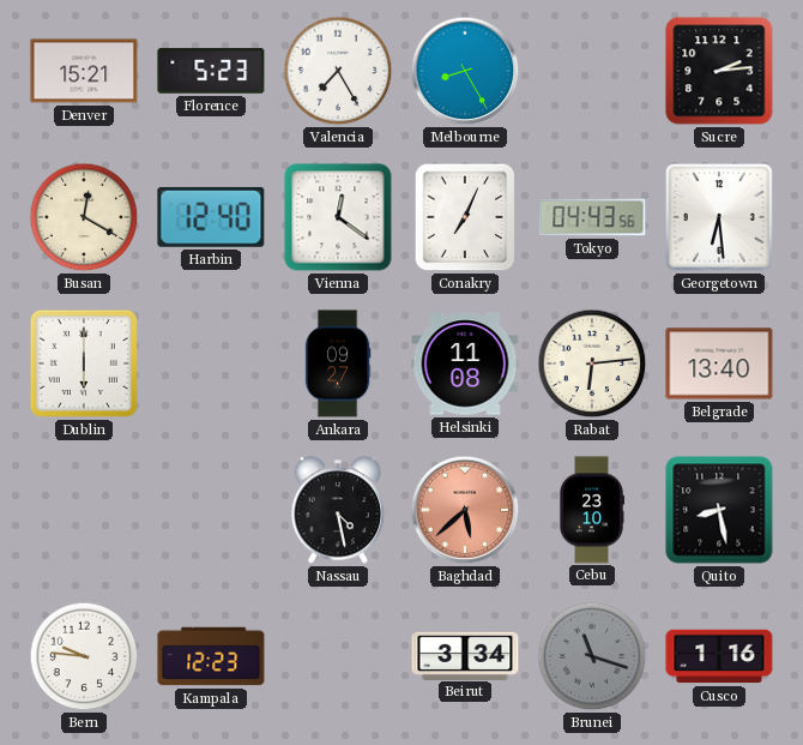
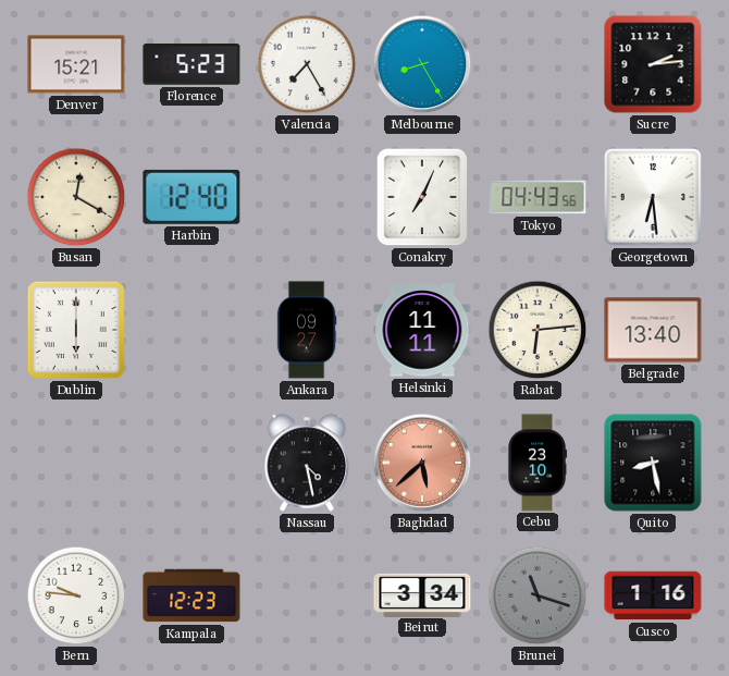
Vienna: 12:21 -> none (338, 217)
Helsinki: 11:08 -> 11:11 (422, 330)
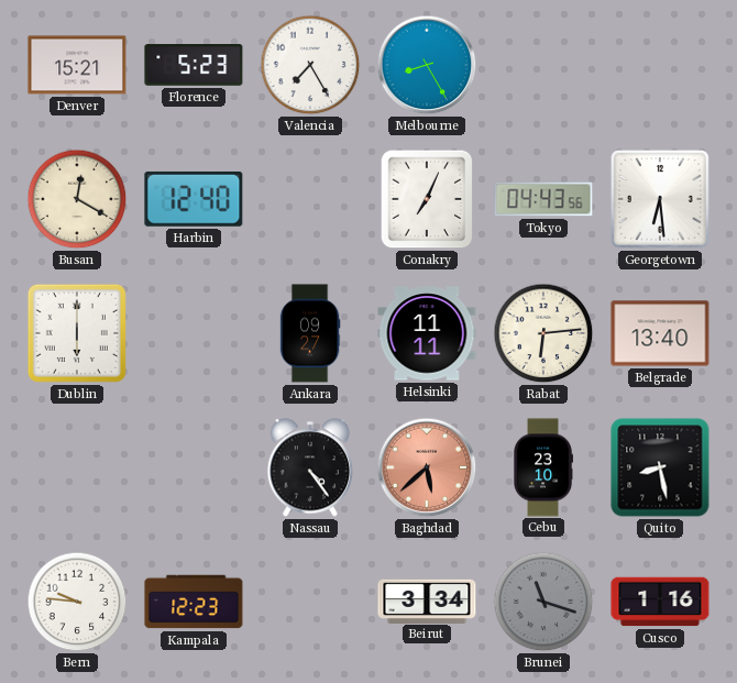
Sucre: 2:14 -> none (653, 64)
Nassau: 4:28 -> 4:24 (310, 467)
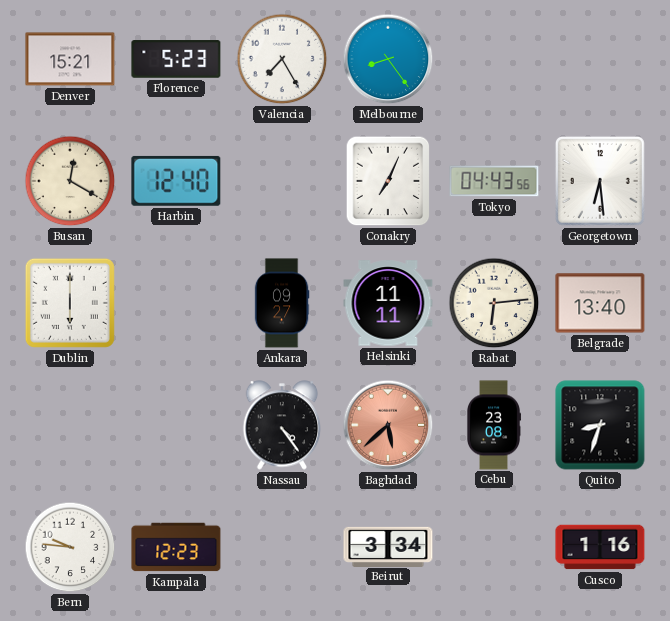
Melbourne: 8:25 -> 8:24 (388, 59)
Cebu: 23:10 -> 23:08 (493, 425)
Quito: 8:28 -> 8:33 (600, 425)
Brunei: 11:18 -> none (543, 602)
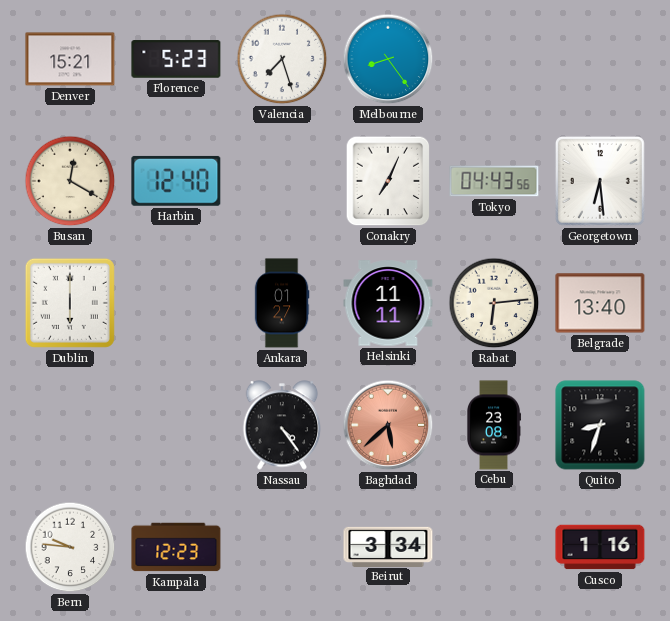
Valencia: 7:25 -> 7:27 (282, 59)
Ankara: 09:27 -> 01:27 (282, 303)
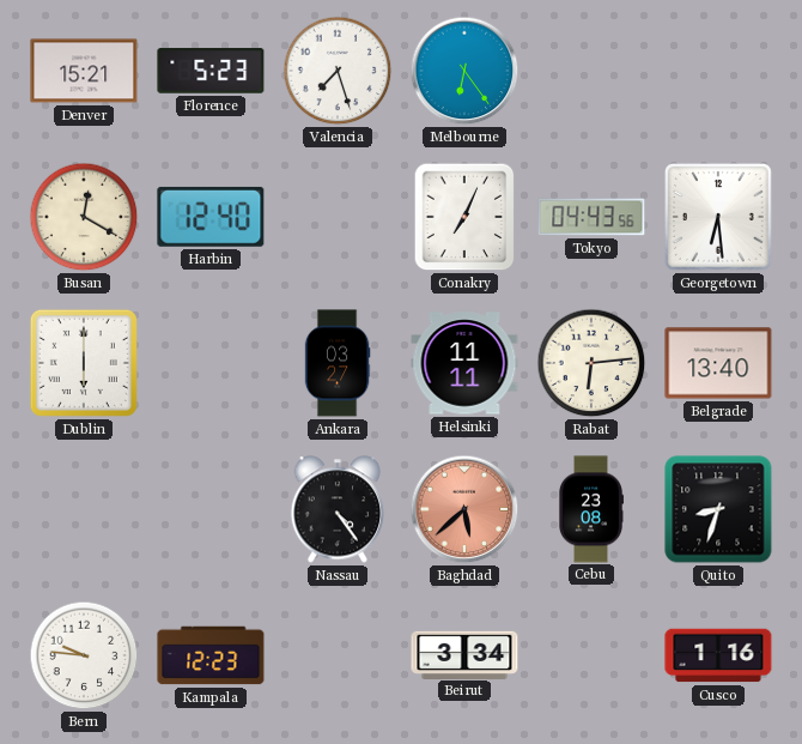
Melbourne: 8:24 -> 6:24 (464, 71)
Ankara: 01:27 -> 03:27 (338, 363)
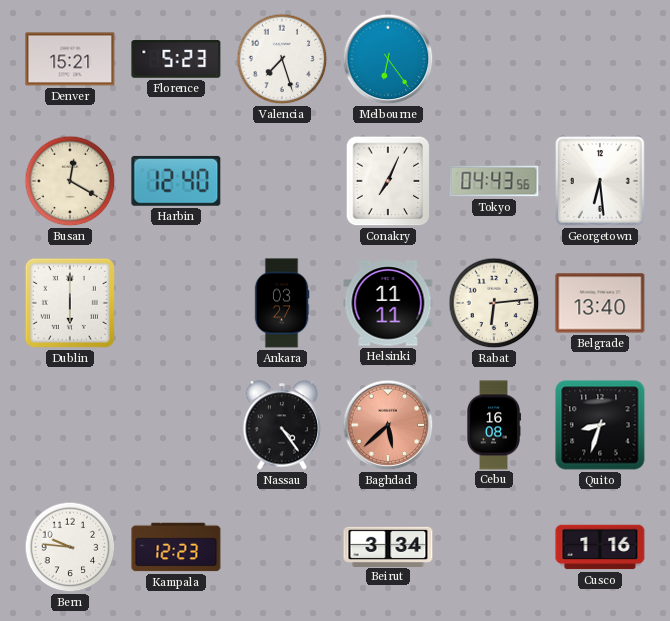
Cebu: 23:08 -> 16:08 (493, 425)
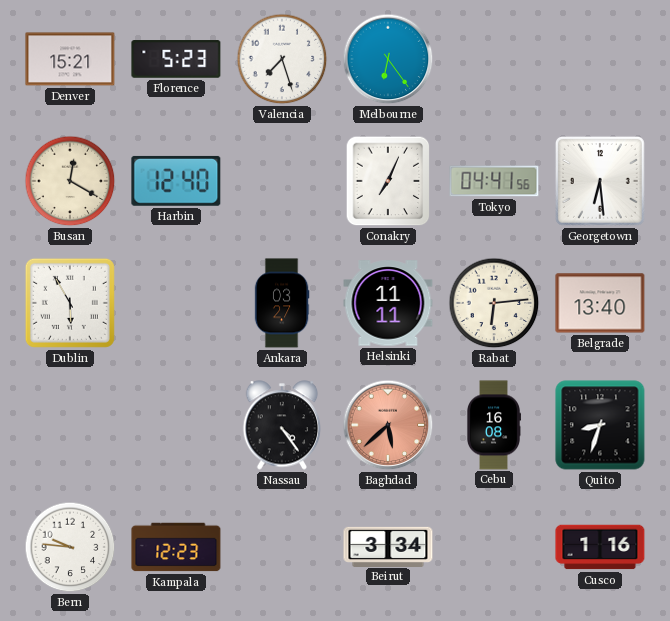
Tokyo: 04:43 -> 04:41 (494, 181)
Dublin: 6:00 -> 5:55 (70, 303)
